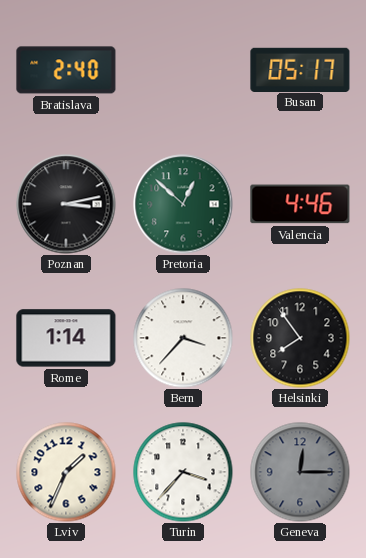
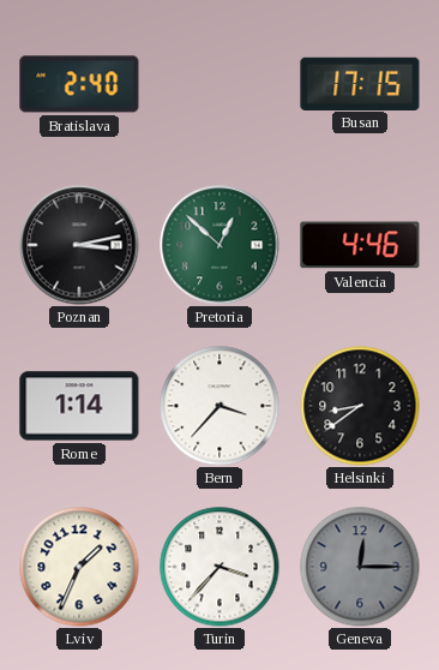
Busan: 05:17 -> 17:15 (360, 83)
Helsinki: 7:54 -> 8:39 (360, 406)
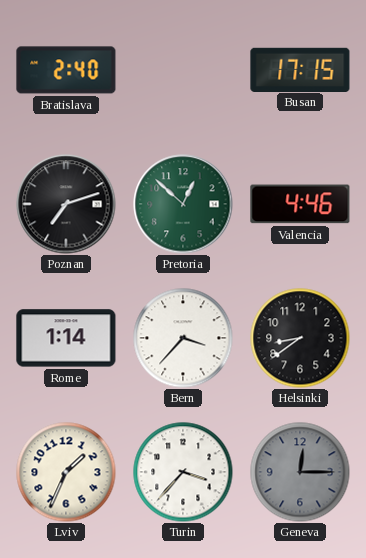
Poznan: 3:13 -> 7:12 (66, 204)
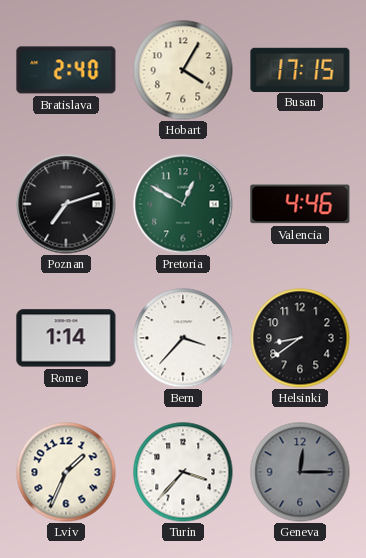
Hobart: none -> 4:05 (183, 70)
Pretoria: 12:52 -> 12:50 (183, 204)
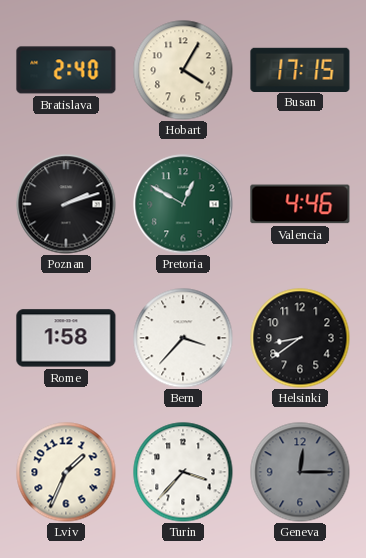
Poznan: 7:12 -> 2:12 (66, 204)
Rome: 1:14 -> 1:58 (66, 338)
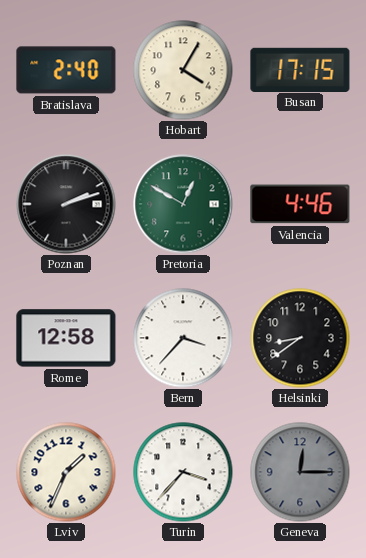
Rome: 1:58 -> 12:58 (66, 338)
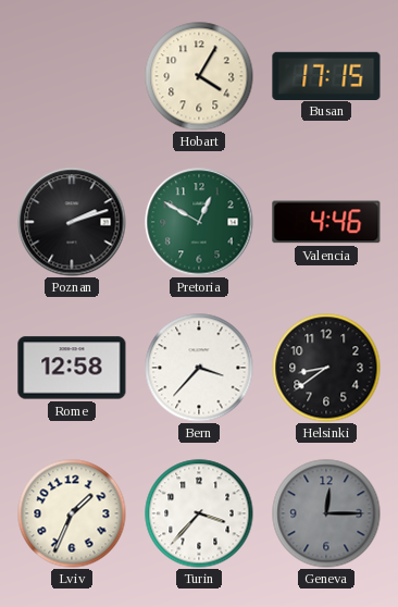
Bratislava: 2:40 -> none (66, 70)
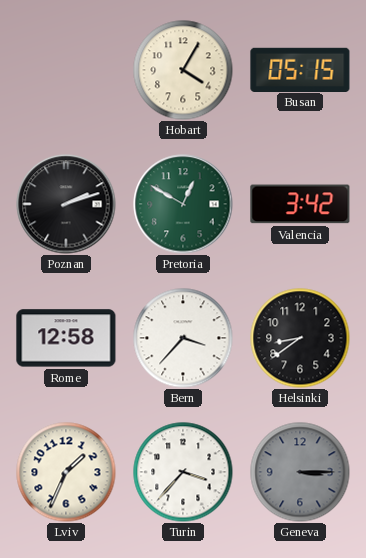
Busan: 17:15 -> 05:15 (300, 69)
Valencia: 4:46 -> 3:42 (300, 204)
Geneva: 12:15 -> 3:15 (300, 472)
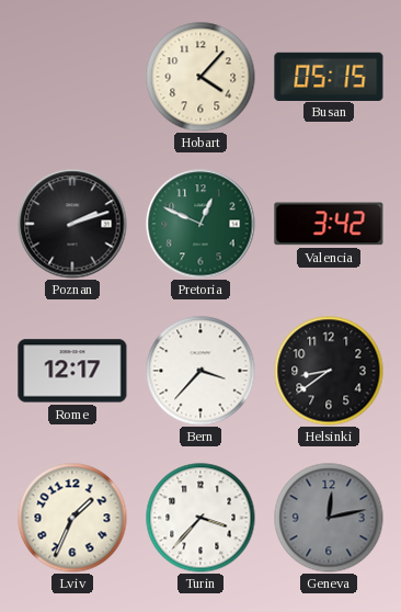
Hobart: 4:05 -> 4:07 (200, 77)
Pretoria: 12:50 -> 12:49 (200, 224)
Rome: 12:58 -> 12:17 (72, 371)
Geneva: 3:15 -> 12:13 (329, 518)
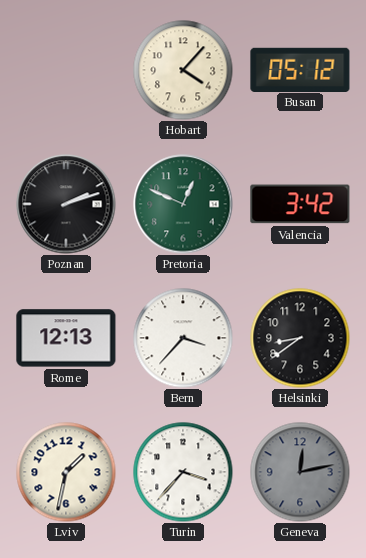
Busan: 05:15 -> 05:12 (300, 69)
Rome: 12:17 -> 12:13 (66, 338)
Lviv: 1:34 -> 1:32 (66, 472)
